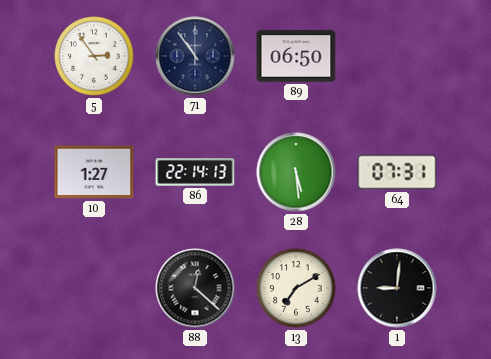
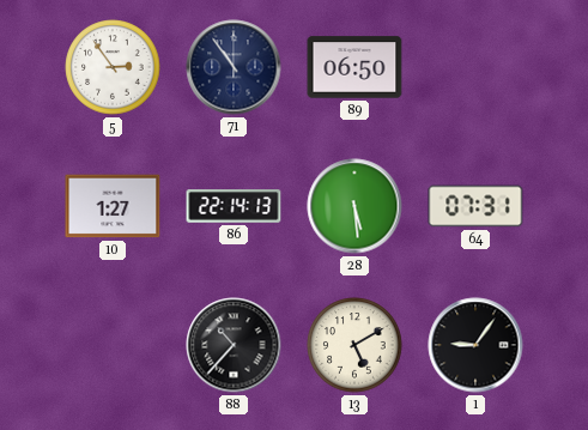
88: 12:22 -> 10:37 (234, 345)
13: 7:10 -> 5:10 (354, 345)
1: 9:01 -> 9:06 (475, 345)
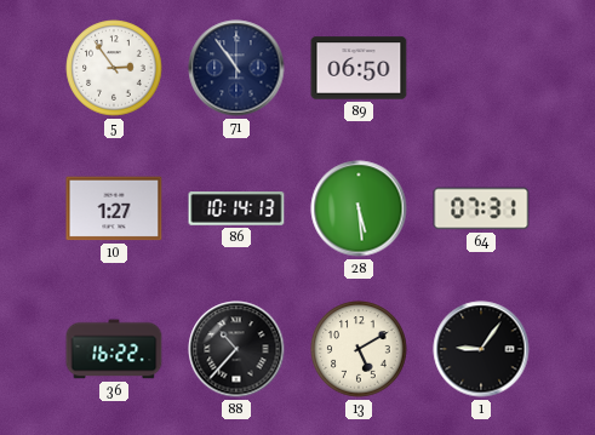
86: 22:14 -> 10:14 (236, 208)
36: none -> 16:22 (114, 349)
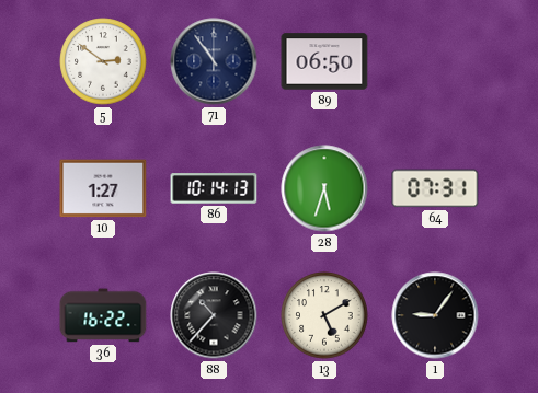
5: 2:54 -> 2:51 (103, 61)
28: 5:29 -> 5:33 (324, 188)
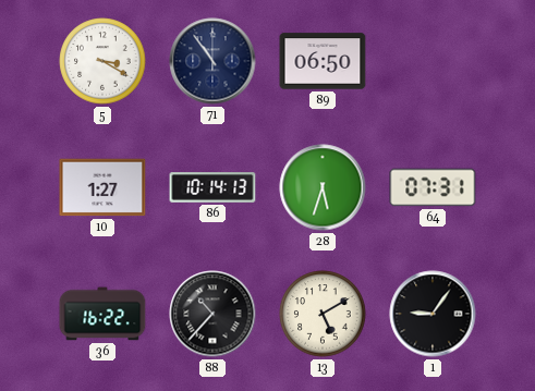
5: 2:51 -> 3:20 (102, 61)
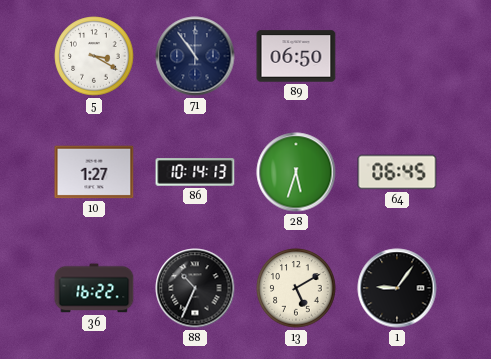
64: 07:31 -> 06:45 (397, 172)
88: 10:37 -> 10:34 (195, 288)
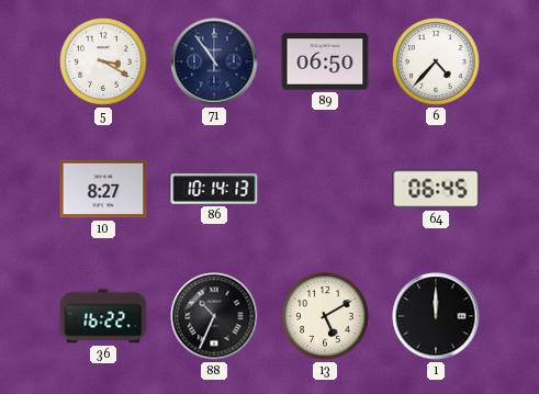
6: none -> 4:37 (436, 61)
10: 1:27 -> 8:27 (103, 189)
28: 5:33 -> none (296, 172)
1: 9:06 -> 12:00 (436, 316)
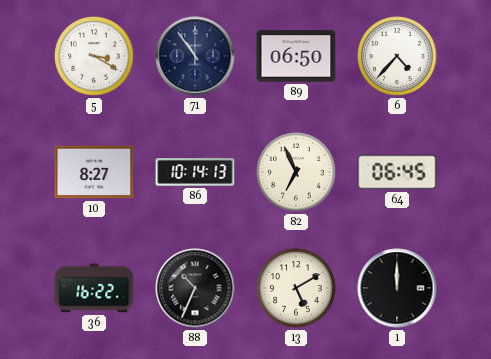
82: none -> 6:56 (296, 172)
